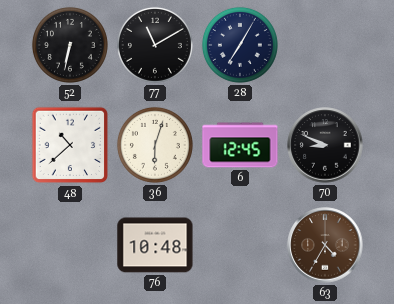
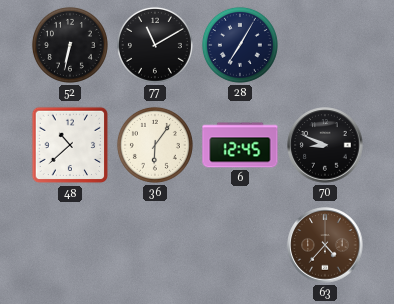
36: 6:03 -> 6:06 (155, 145)
76: 10:48 -> none (155, 245)
63: 4:35 -> 4:37 (325, 245)
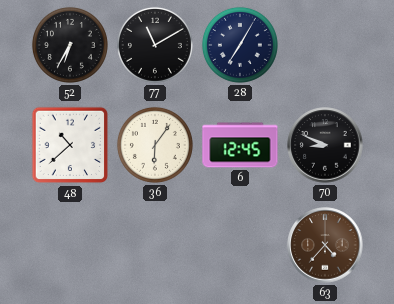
52: 6:32 -> 6:35 (70, 45)
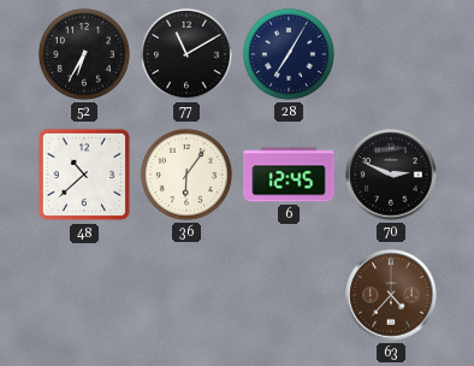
70: 8:49 -> 2:49 (391, 175)
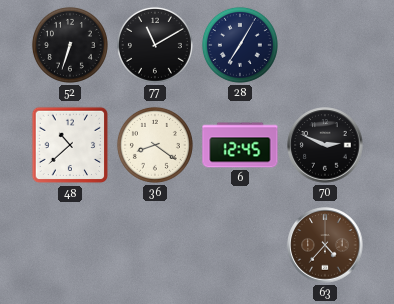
52: 6:35 -> 6:33 (70, 45)
36: 6:06 -> 8:21 (155, 145)
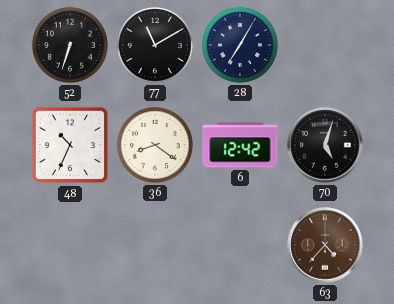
48: 10:38 -> 10:34 (70, 145)
6: 12:45 -> 12:42 (240, 145)
70: 2:49 -> 5:03 (325, 145)
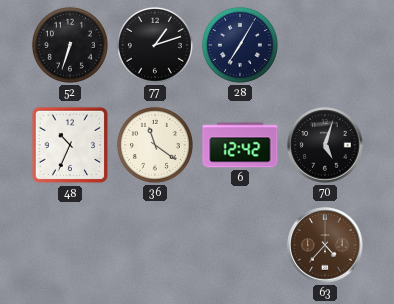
77: 11:10 -> 1:12 (155, 45)
36: 8:21 -> 11:21 (155, 145)
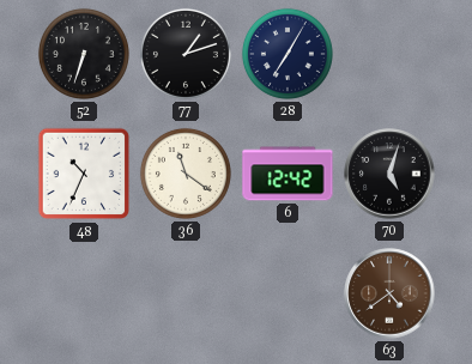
63: 4:37 -> 4:39 (389, 293)
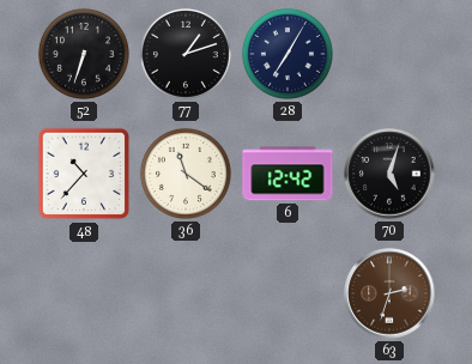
48: 10:34 -> 10:37 (84, 174)
63: 4:39 -> 2:33 (389, 293)
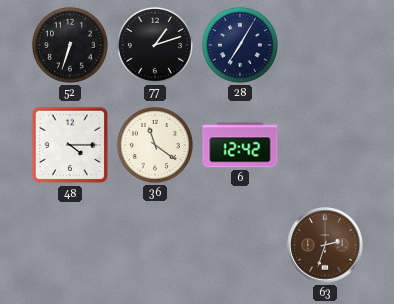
48: 10:37 -> 4:15 (70, 145)
70: 5:03 -> none (389, 174)
